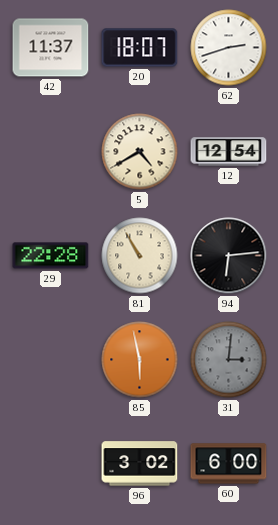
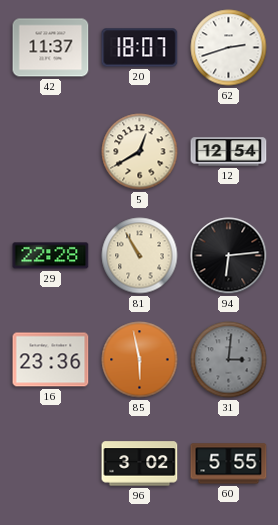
5: 4:40 -> 12:40 (140, 152)
16: none -> 23:36 (51, 360)
60: 6:00 -> 5:55 (229, 464)
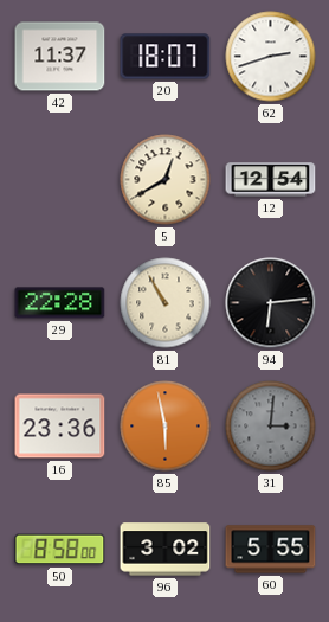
50: none -> 8:58 (60, 550)
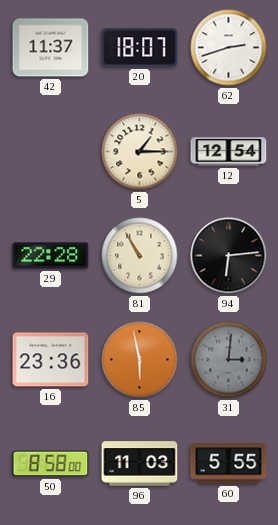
5: 12:40 -> 1:15 (140, 152)
96: 3:02 -> 11:03 (140, 464)
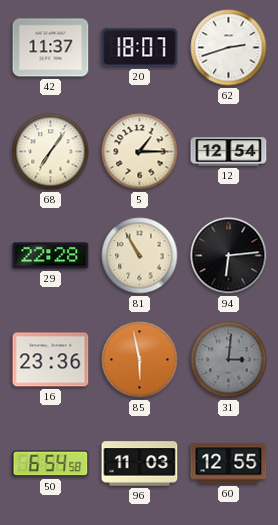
68: none -> 7:06 (51, 152)
50: 8:58 -> 6:54 (51, 464)
60: 5:55 -> 12:55 (229, 464)
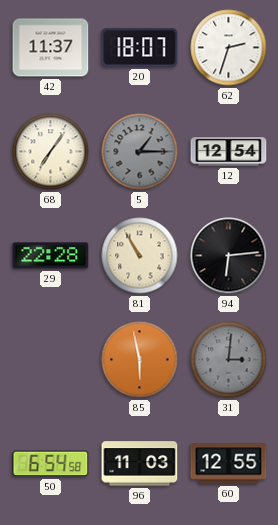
62: 2:42 -> 2:33 (229, 48)
5 dial: cream -> grey (140, 152)
16: 23:36 -> none (51, 360)
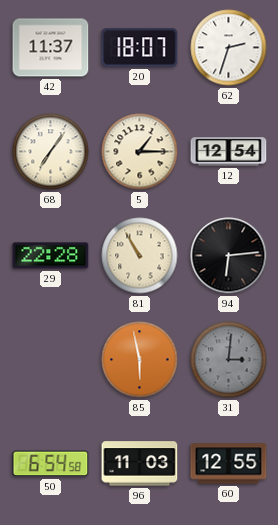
5 dial: grey -> cream (140, 152)
